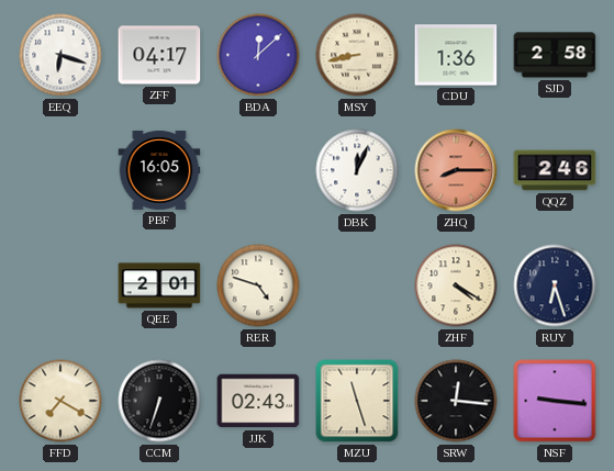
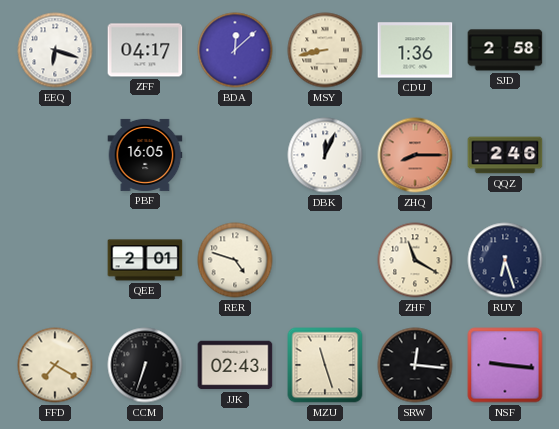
ZHF: 4:20 -> 11:20 (415, 260)
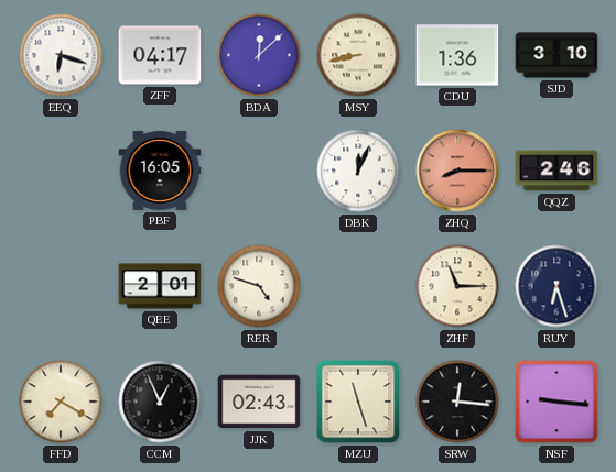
SJD: 2:58 -> 3:10 (556, 55)
ZHF: 11:20 -> 11:15 (457, 286)
CCM: 6:33 -> 12:56 (160, 402)
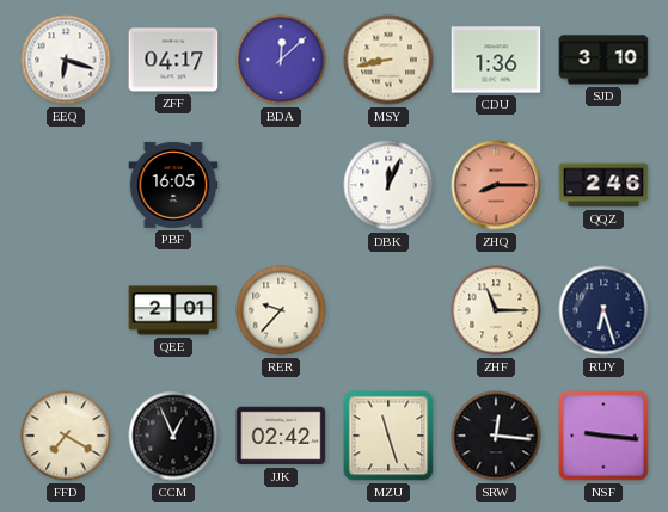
RER: 4:48 -> 9:37 (281, 310)
JJK: 02:43 -> 02:42 (281, 436)
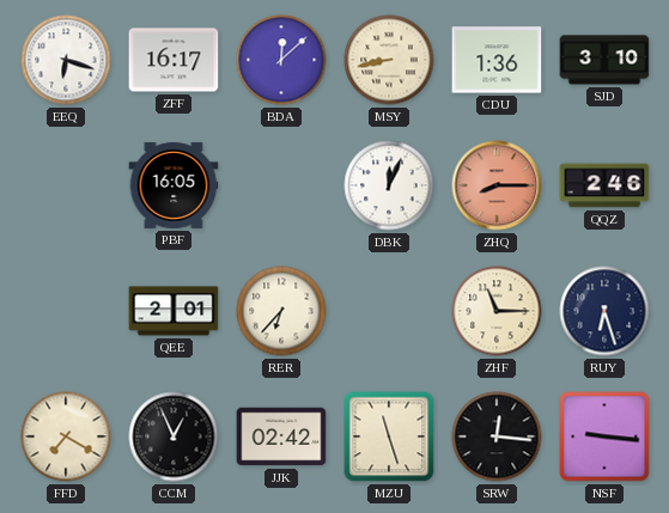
ZFF: 04:17 -> 16:17 (174, 60)
RER: 9:37 -> 6:37 (281, 311)
